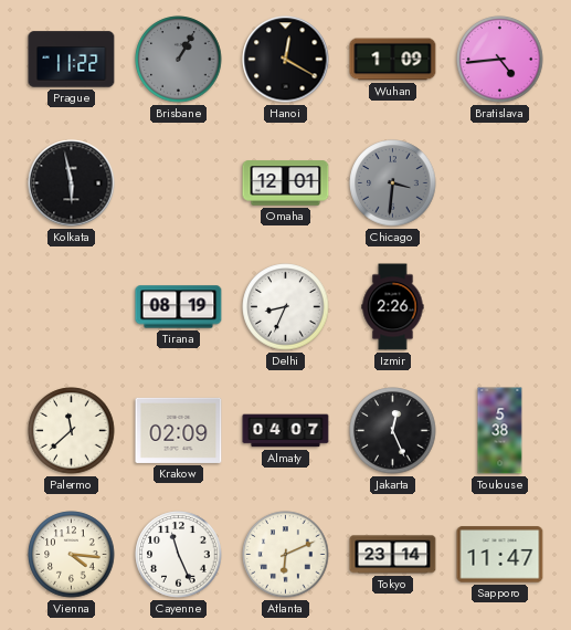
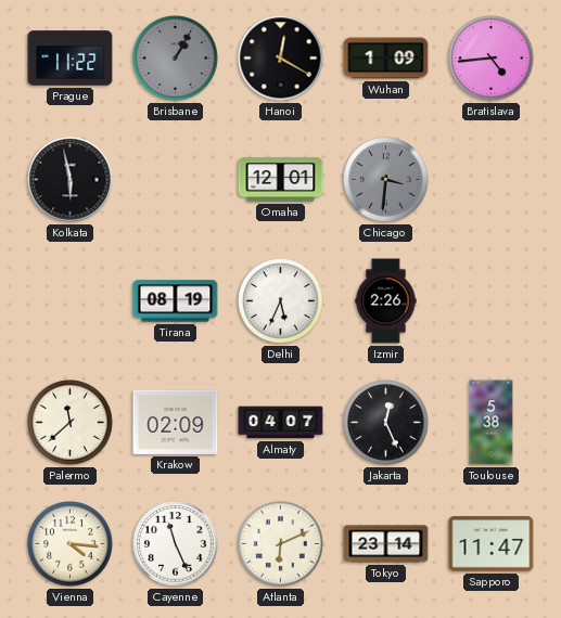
Delhi: 8:34 -> 5:34 (281, 301)
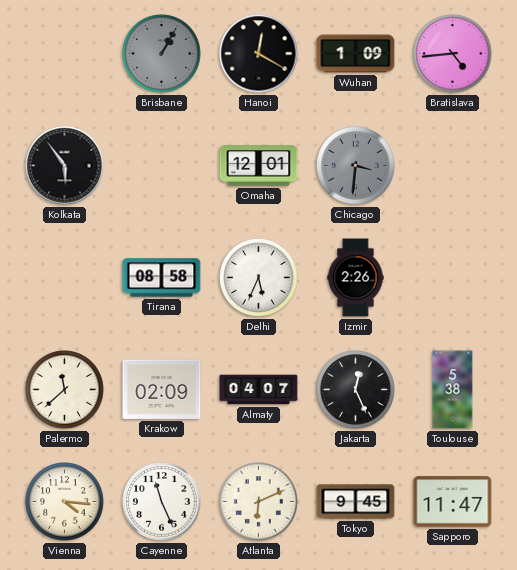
Prague: 11:22 -> none (71, 59)
Kolkata: 5:58 -> 5:54 (65, 166)
Tirana: 08:19 -> 08:58 (162, 278)
Tokyo: 23:14 -> 9:45 (356, 502)
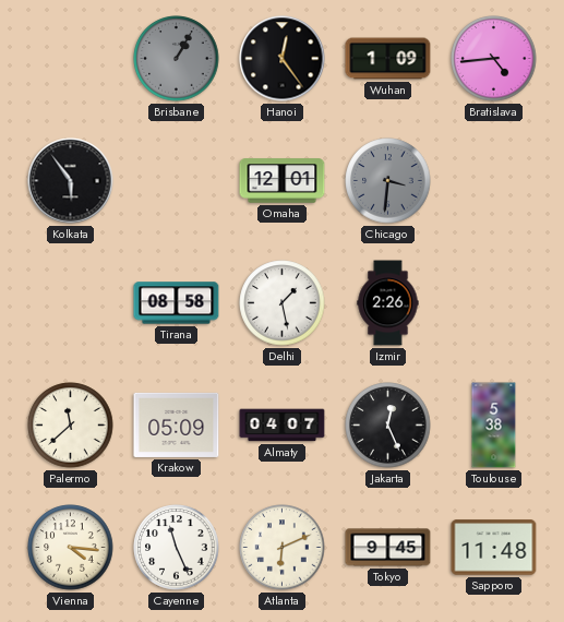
Hanoi: 12:20 -> 12:24 (283, 59)
Delhi: 5:34 -> 1:28 (283, 303)
Krakow: 02:09 -> 05:09 (177, 424)
Sapporo: 11:47 -> 11:48 (494, 548)
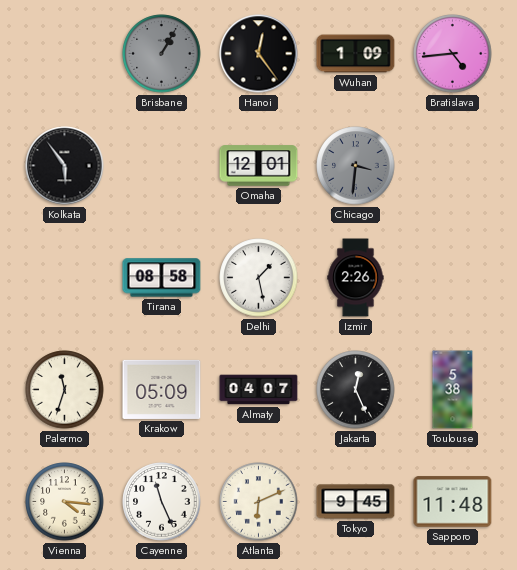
Palermo: 11:38 -> 11:33 (65, 390)
